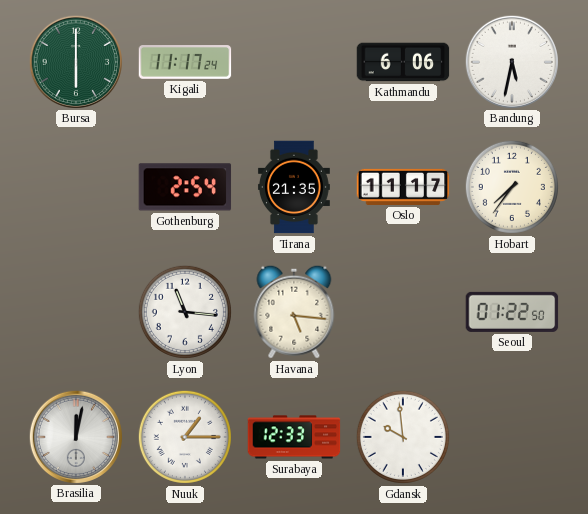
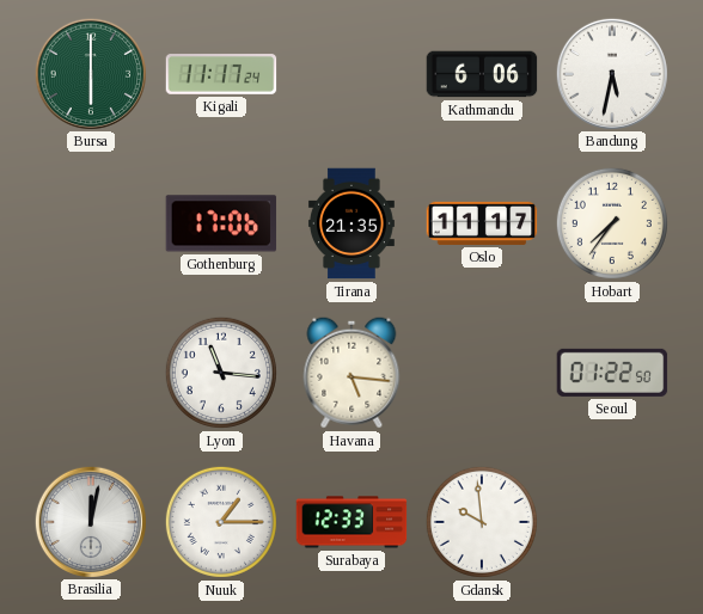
Gothenburg: 2:54 -> 17:06 (221, 223)
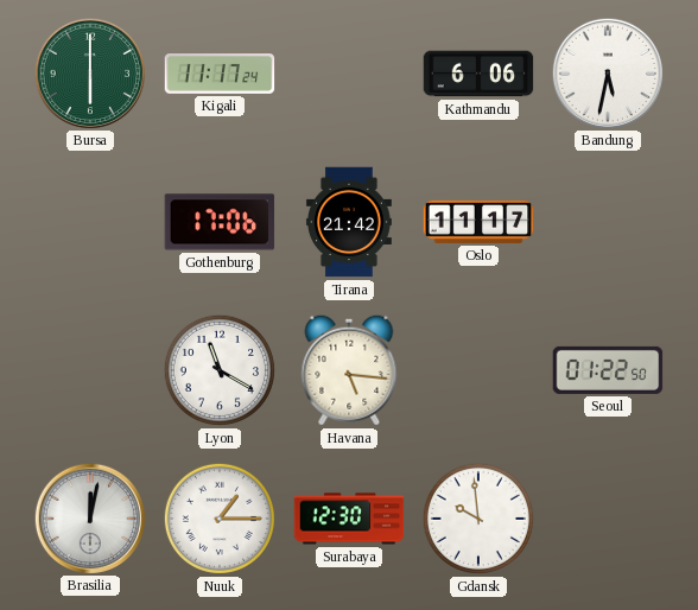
Tirana: 21:35 -> 21:42 (349, 222)
Hobart: 7:36 -> none (612, 223)
Lyon: 11:16 -> 11:20 (220, 370)
Surabaya: 12:33 -> 12:30 (349, 519)
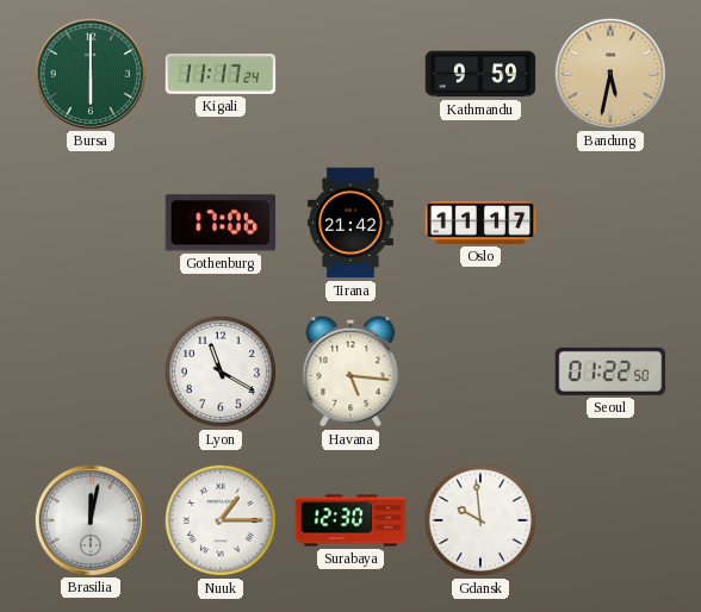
Kathmandu: 6:06 -> 9:59 (480, 74)
Bandung dial: white -> champagne (609, 73)
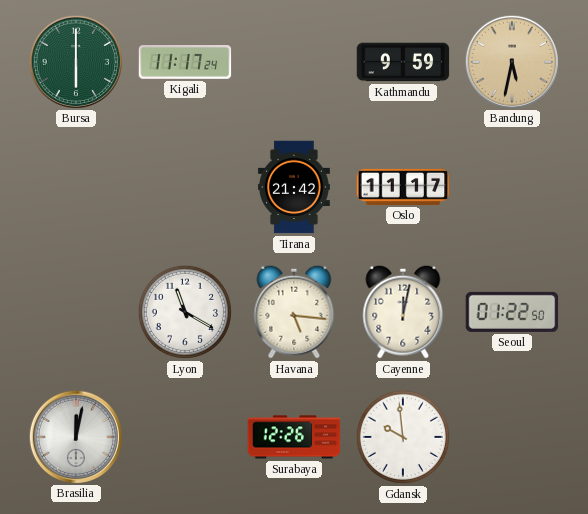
Gothenburg: 17:06 -> none (221, 223)
Cayenne: none -> 12:02 (403, 312)
Nuuk: 1:15 -> none (221, 520)
Surabaya: 12:30 -> 12:26 (294, 437)
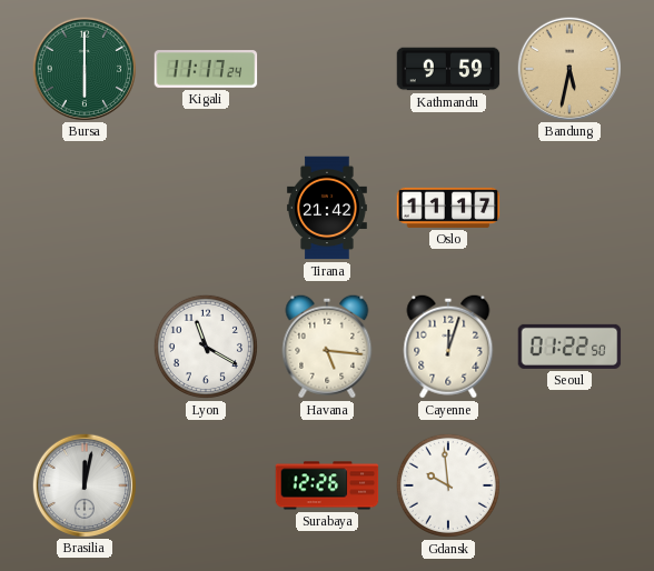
Cayenne: 12:02 -> 12:03 (448, 347)
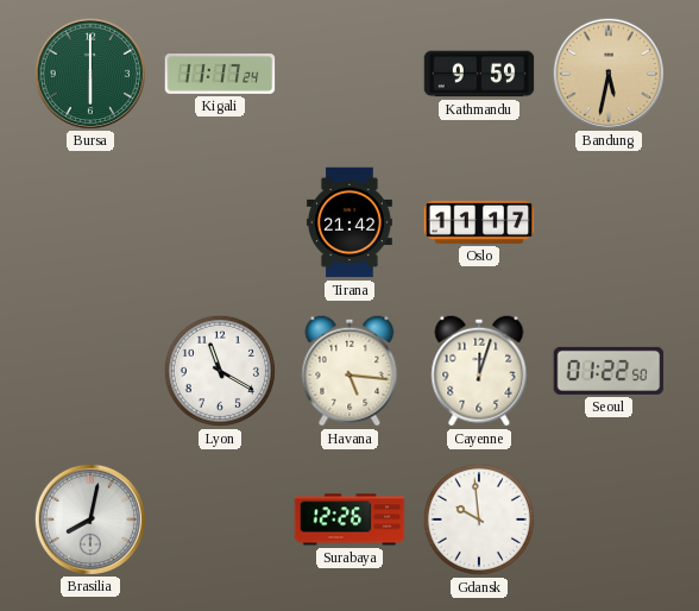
Brasilia: 12:02 -> 8:02 (89, 518)
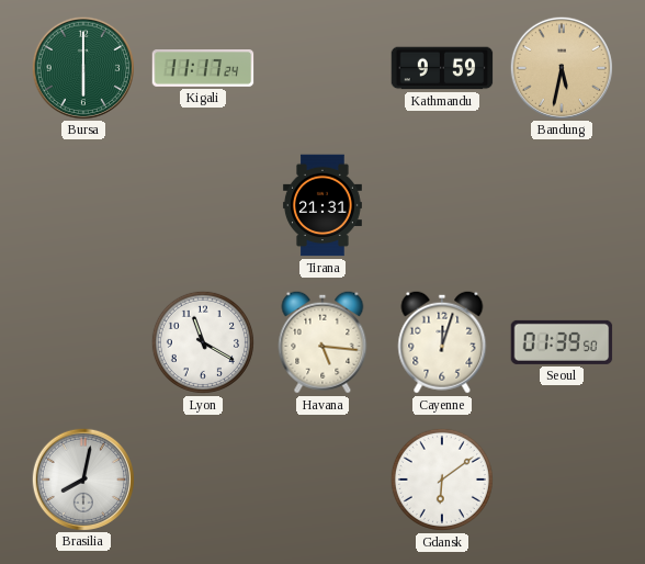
Tirana: 21:42 -> 21:31 (322, 205)
Oslo: 11:17 -> none (479, 222)
Seoul: 01:22 -> 01:39 (562, 342)
Surabaya: 12:26 -> none (349, 519)
Gdansk: 9:59 -> 6:09 (442, 480)
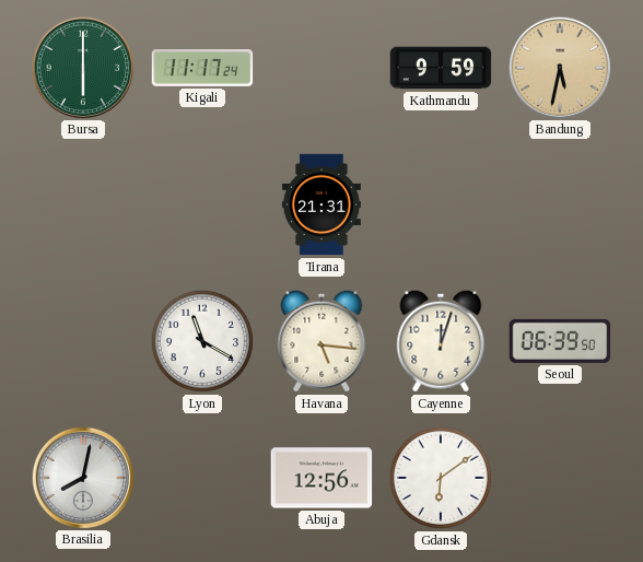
Seoul: 01:39 -> 06:39 (560, 341)
Abuja: none -> 12:56 (321, 478)
